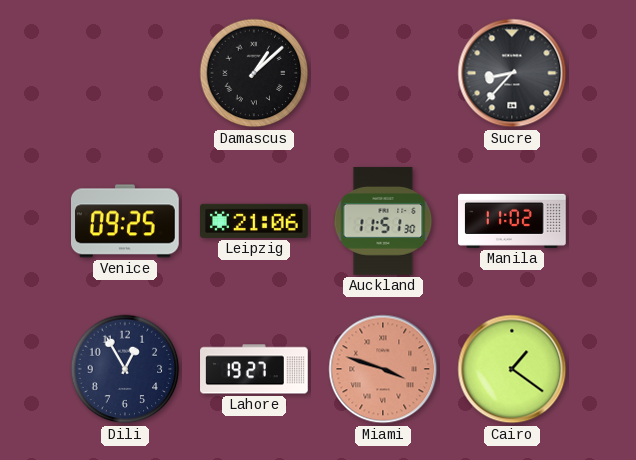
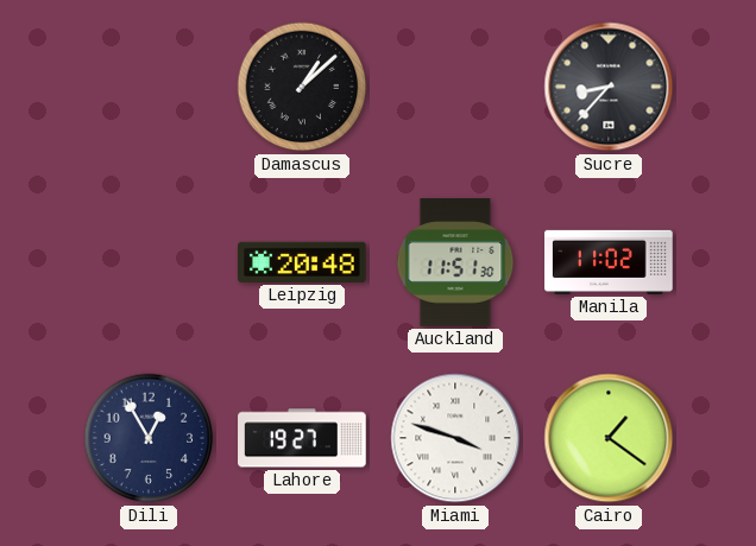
Venice: 09:25 -> none (126, 221)
Leipzig: 21:06 -> 20:48 (303, 262)
Miami dial: salmon -> white (455, 438)
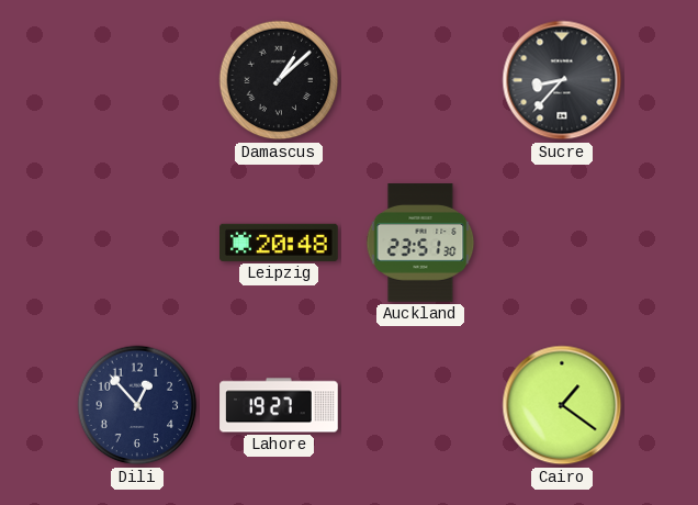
Auckland: 11:51 -> 23:51 (420, 243)
Manila: 11:02 -> none (609, 262)
Dili: 12:55 -> 12:53 (137, 405)
Miami: 3:48 -> none (455, 438)
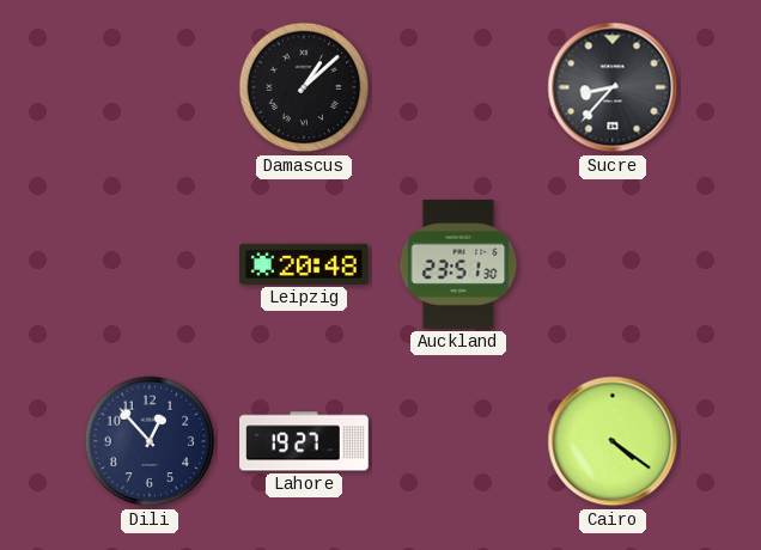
Cairo: 1:21 -> 4:21 (613, 441)
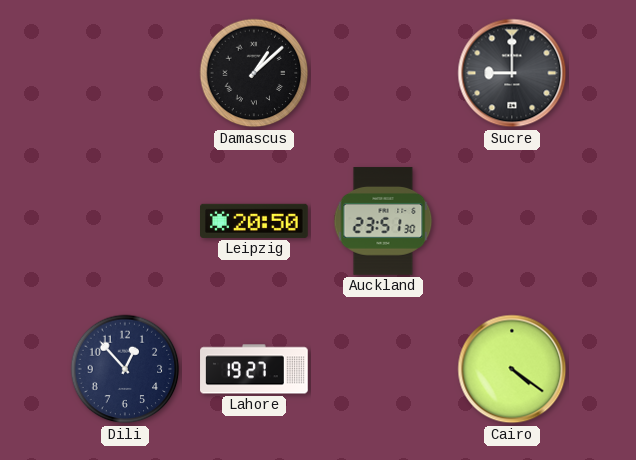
Sucre: 8:37 -> 9:00 (512, 73)
Leipzig: 20:48 -> 20:50 (255, 221)
